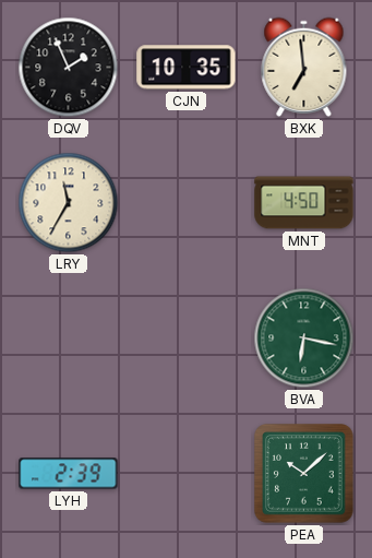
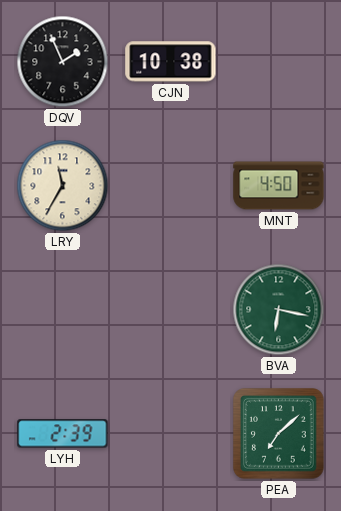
CJN: 10:35 -> 10:38 (171, 62)
BXK: 6:59 -> none (304, 67)
PEA: 10:08 -> 7:08 (279, 434)
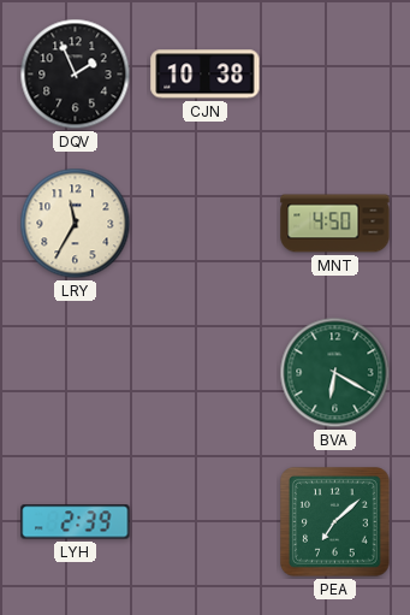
BVA: 6:17 -> 6:20 (335, 373)
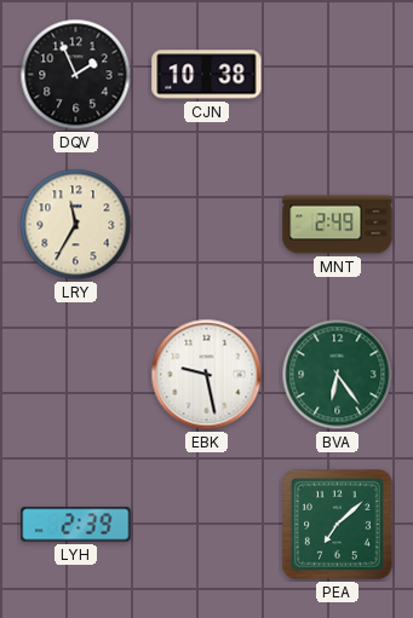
MNT: 4:50 -> 2:49 (338, 225)
EBK: none -> 9:28 (207, 375)
BVA: 6:20 -> 6:24 (338, 375)
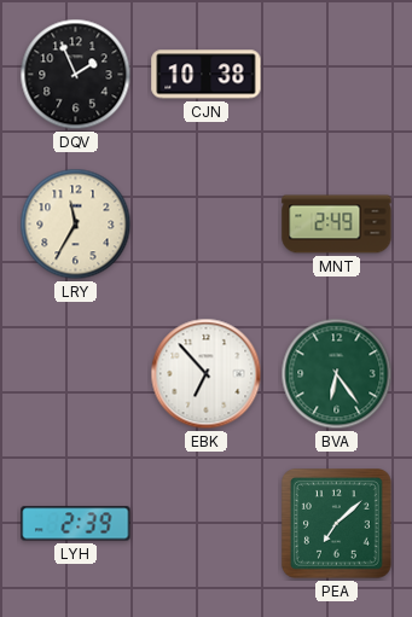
EBK: 9:28 -> 6:53 (207, 374)
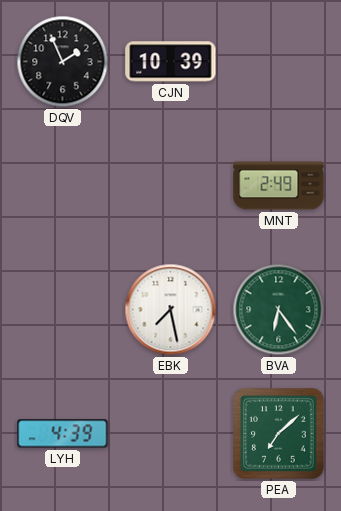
CJN: 10:38 -> 10:39 (171, 62)
LRY: 11:35 -> none (76, 225)
EBK: 6:53 -> 7:28 (171, 310)
LYH: 2:39 -> 4:39 (63, 434)
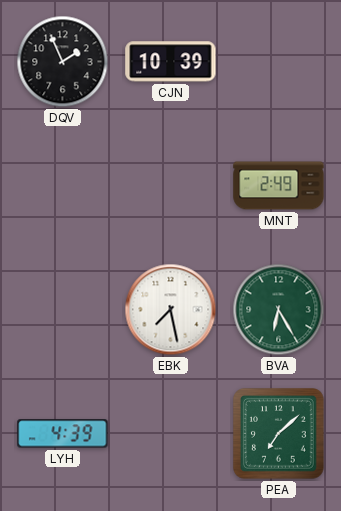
BVA: 6:24 -> 6:25 (279, 310)
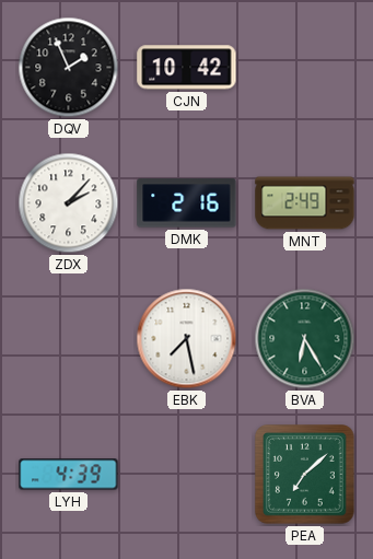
CJN: 10:39 -> 10:42 (187, 68)
ZDX: none -> 2:07 (69, 203)
DMK: none -> 2:16 (187, 203)
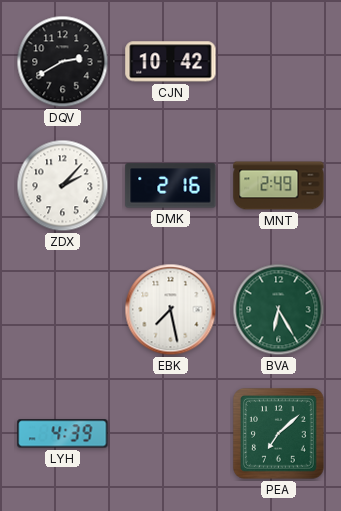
DQV: 1:56 -> 2:40 (63, 62)
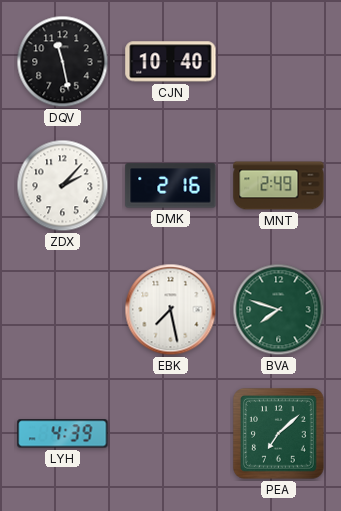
DQV: 2:40 -> 11:28 (63, 62)
CJN: 10:42 -> 10:40 (171, 62)
BVA: 6:25 -> 7:48 (279, 310)
